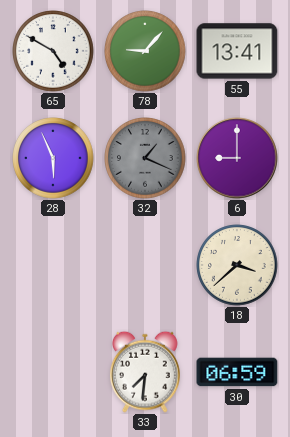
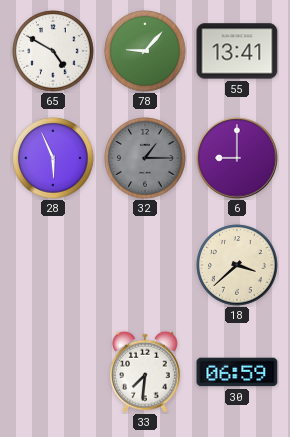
32: 1:19 -> 1:15 (145, 158)
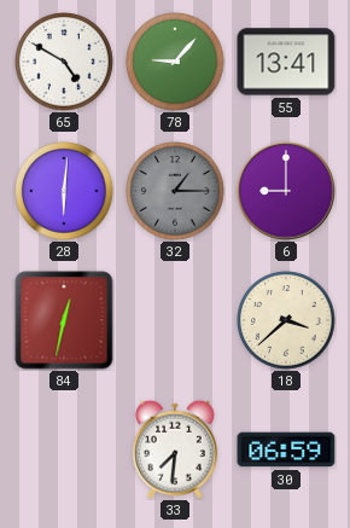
28: 5:56 -> 6:01 (64, 191)
84: none -> 12:32 (64, 320)
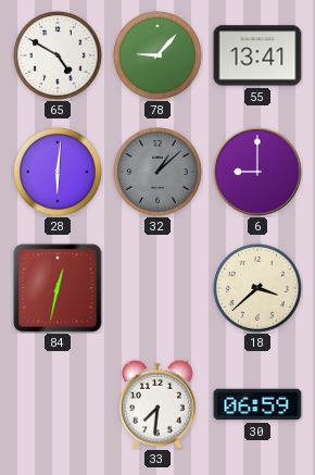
32: 1:15 -> 1:08 (157, 172)
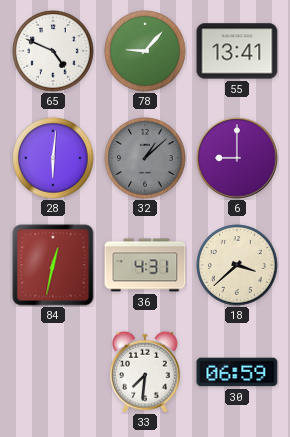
65: 4:50 -> 4:49 (53, 51)
36: none -> 4:31 (145, 265)
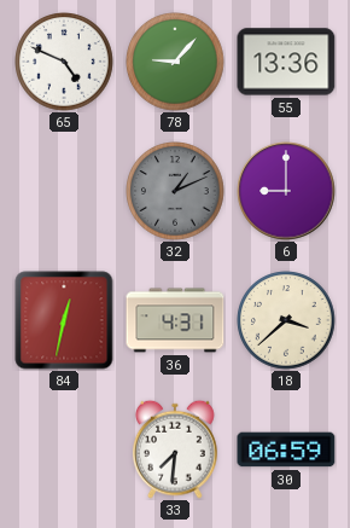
55: 13:41 -> 13:36 (286, 62)
28: 6:01 -> none (53, 158)
32: 1:08 -> 1:11 (175, 191)
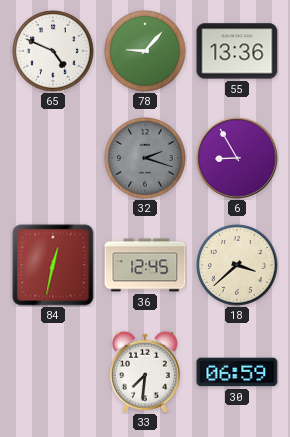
32: 1:11 -> 2:18 (145, 158)
6: 9:00 -> 8:55 (237, 158)
36: 4:31 -> 12:45 (145, 265)
